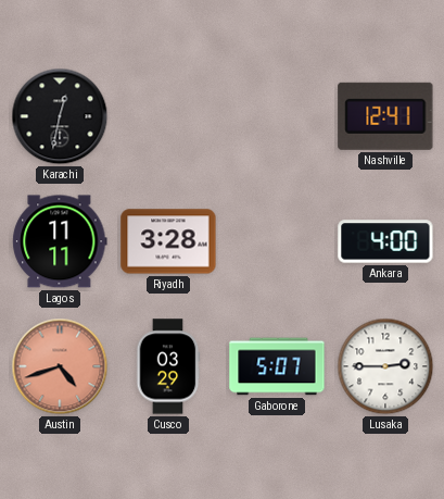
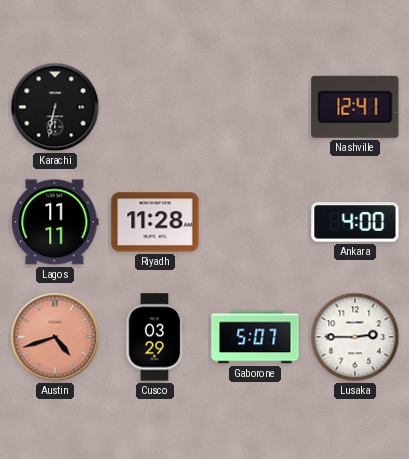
Karachi: 12:32 -> 6:32 (55, 107)
Riyadh: 3:28 -> 11:28 (155, 222)
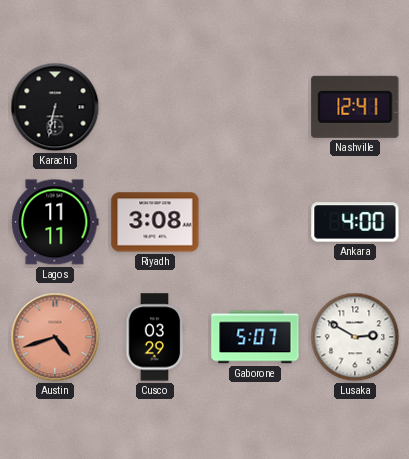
Riyadh: 11:28 -> 3:08 (155, 222)
Lusaka: 2:45 -> 2:50 (355, 337)
